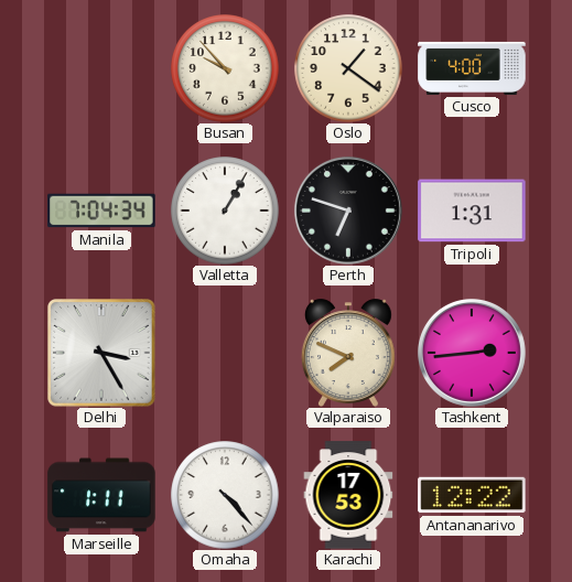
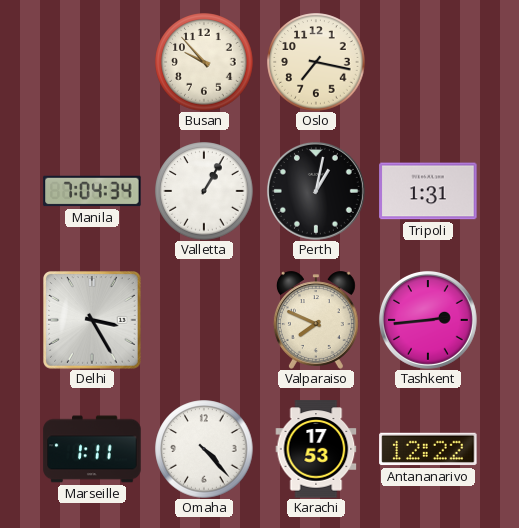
Oslo: 1:21 -> 7:17 (316, 62)
Cusco: 4:00 -> none (472, 68)
Perth: 6:48 -> 1:02 (316, 191)
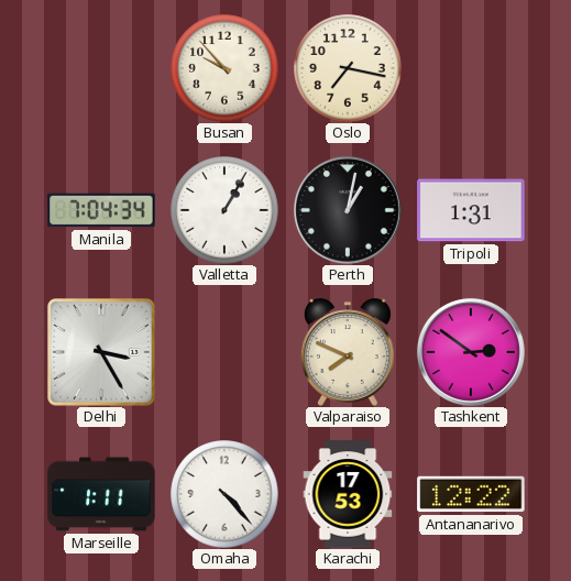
Tashkent: 2:44 -> 2:51 (471, 352)
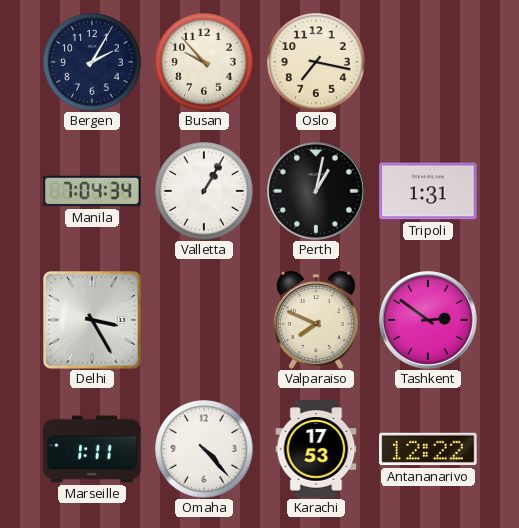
Bergen: none -> 2:05 (92, 62)
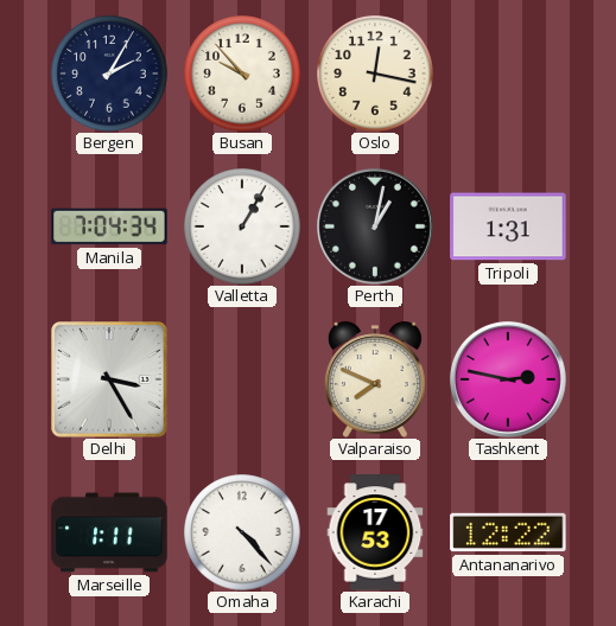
Oslo: 7:17 -> 12:17 (375, 74)
Tashkent: 2:51 -> 2:47 (508, 379)
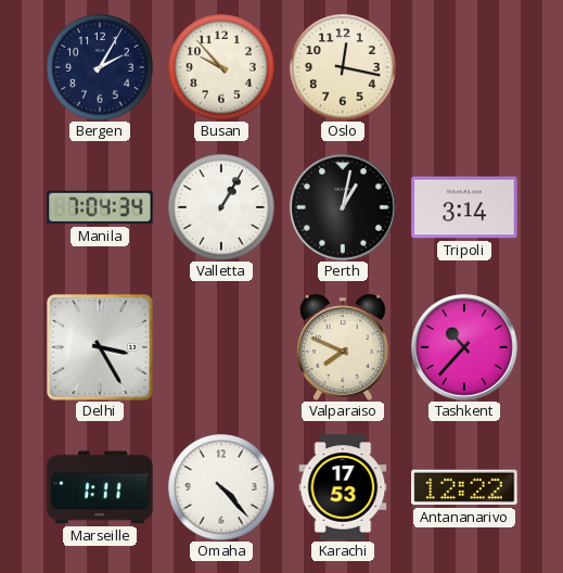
Tripoli: 1:31 -> 3:14 (464, 207)
Tashkent: 2:47 -> 10:37 (464, 347)
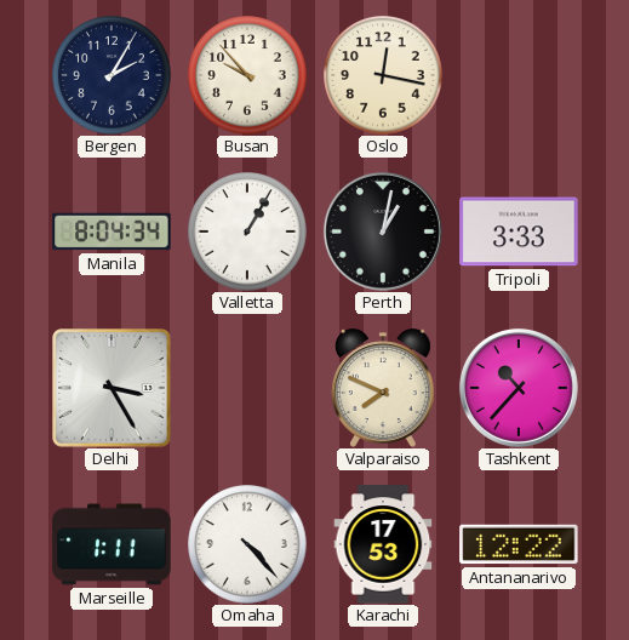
Manila: 7:04 -> 8:04 (111, 232)
Tripoli: 3:14 -> 3:33 (519, 232)
